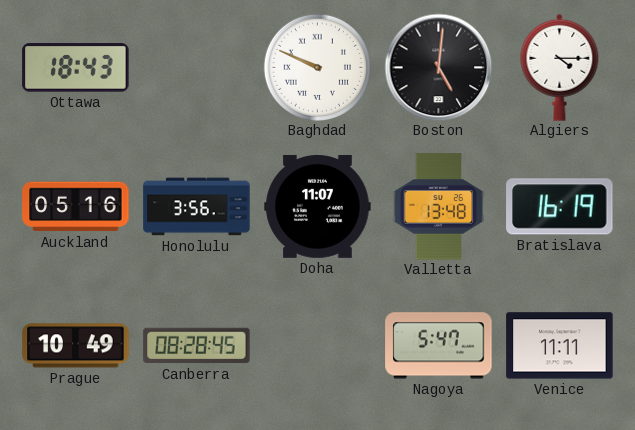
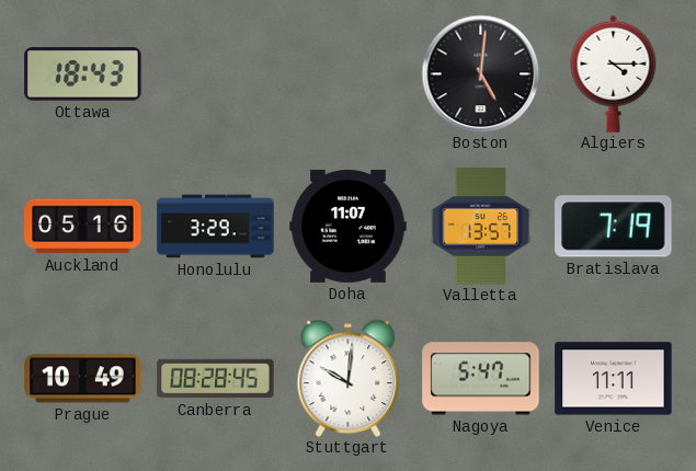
Baghdad: 9:49 -> none (317, 67)
Honolulu: 3:56 -> 3:29 (216, 227)
Valletta: 13:48 -> 13:57 (481, 227)
Bratislava: 16:19 -> 7:19 (614, 227)
Stuttgart: none -> 10:01 (349, 378)
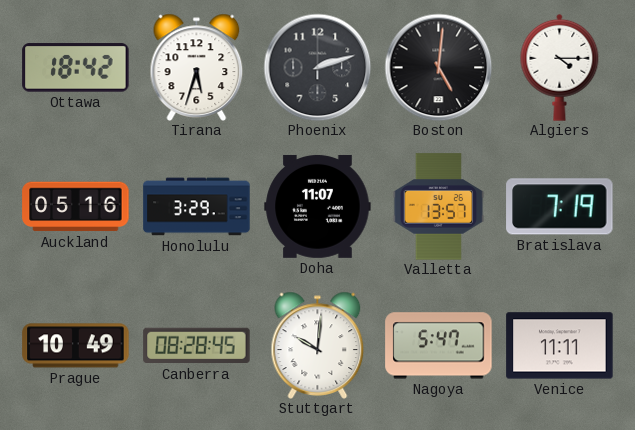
Ottawa: 18:43 -> 18:42 (76, 68)
Tirana: none -> 5:33 (197, 67)
Phoenix: none -> 2:12 (317, 67)
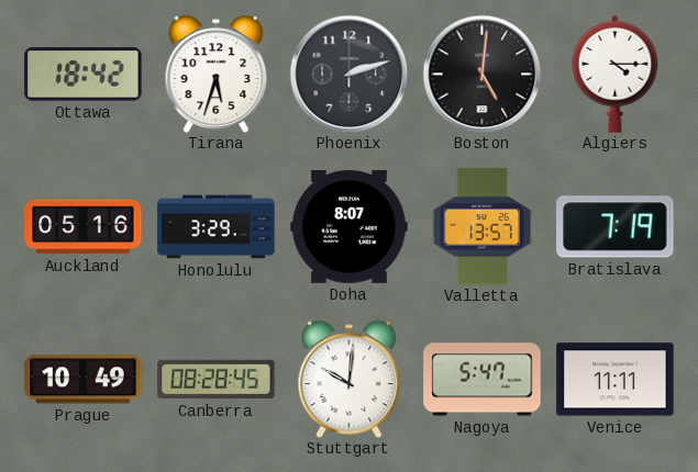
Doha: 11:07 -> 8:07 (350, 226)
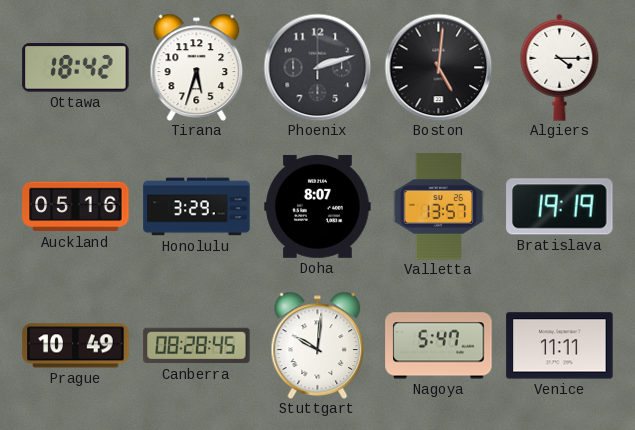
Bratislava: 7:19 -> 19:19 (560, 207)
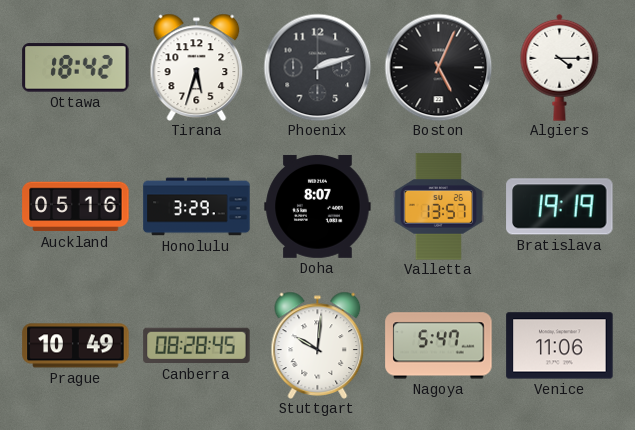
Boston: 5:01 -> 5:04 (438, 67)
Venice: 11:11 -> 11:06 (560, 346)
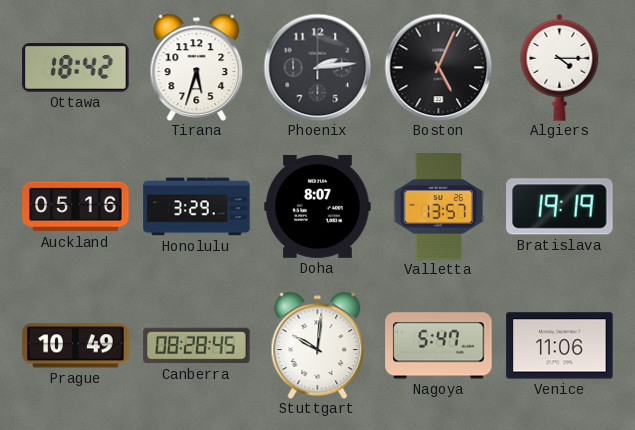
Phoenix: 2:12 -> 2:14 (317, 67)
